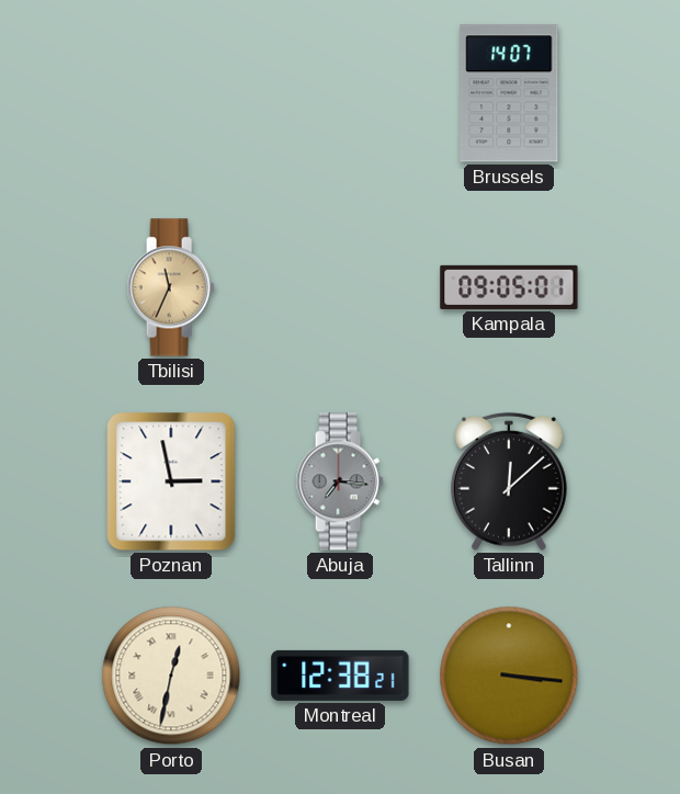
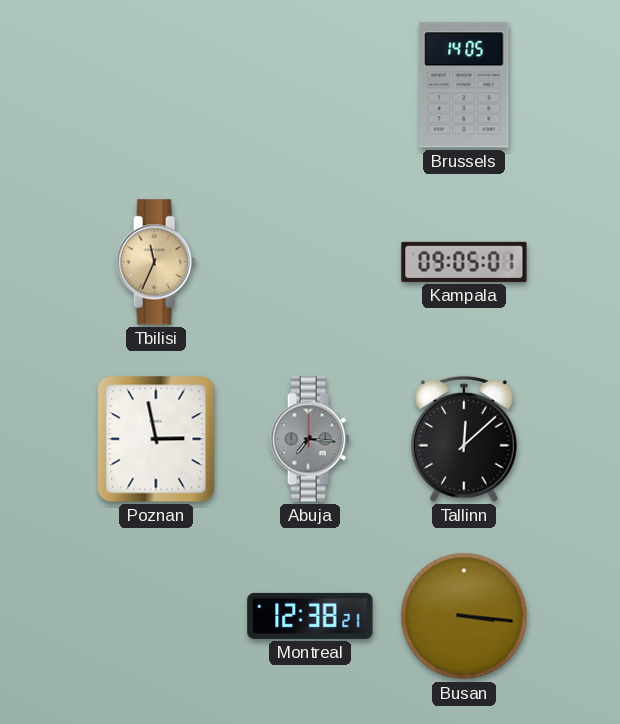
Brussels: 14:07 -> 14:05 (464, 85)
Porto: 12:32 -> none (171, 676)
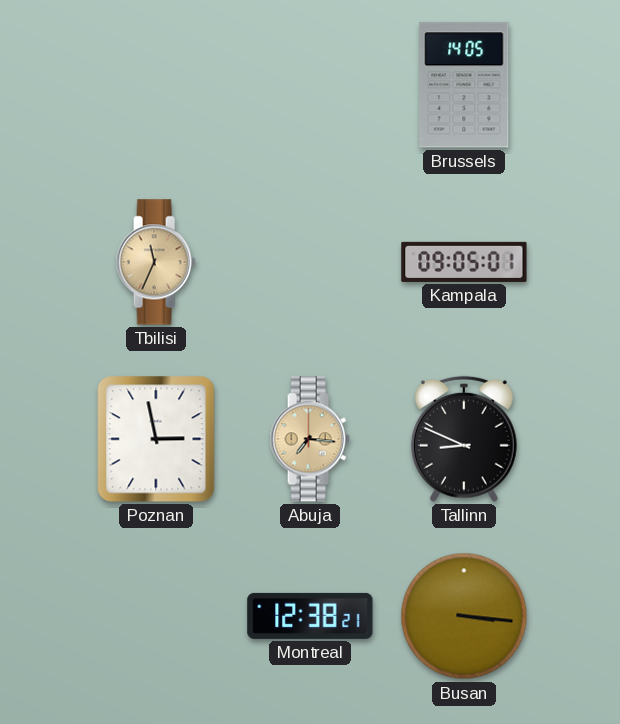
Abuja dial: grey -> champagne (310, 439)
Tallinn: 12:08 -> 8:49 (464, 439)
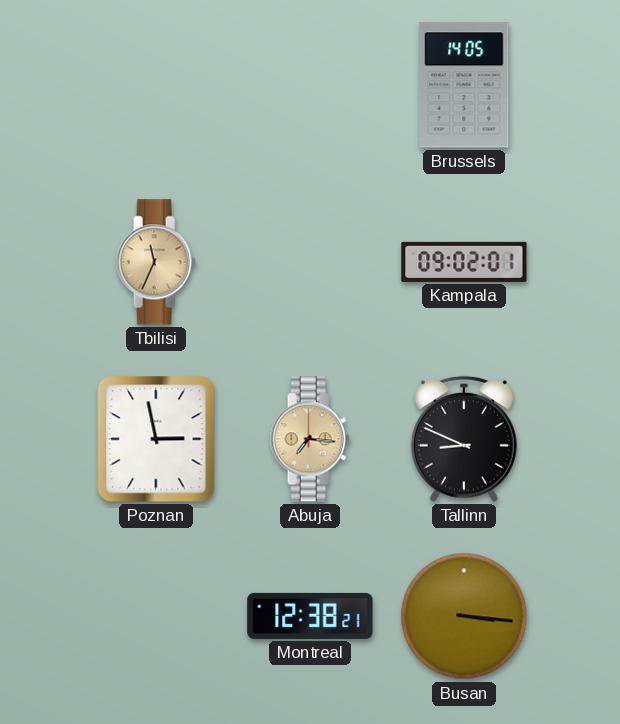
Kampala: 09:05 -> 09:02 (464, 262)
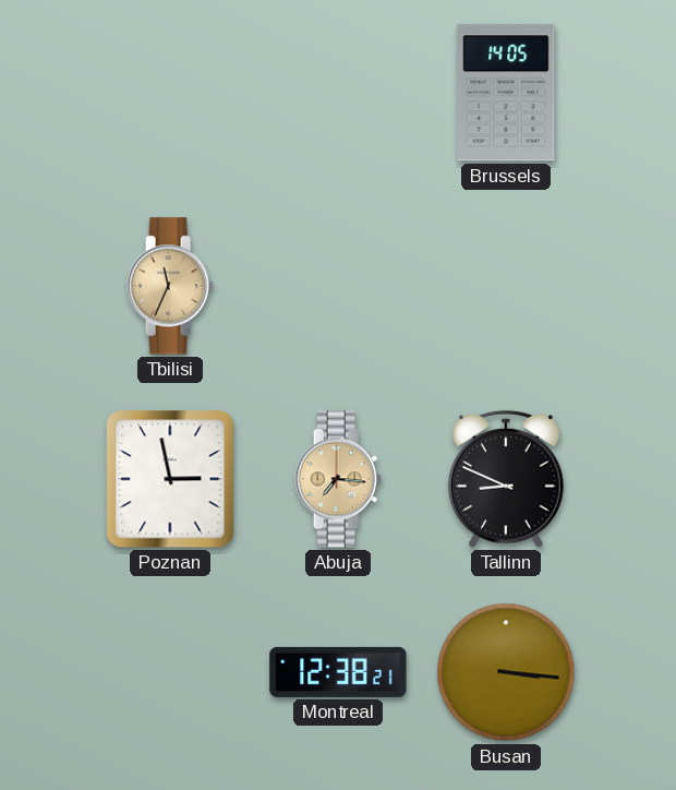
Kampala: 09:02 -> none (464, 262)
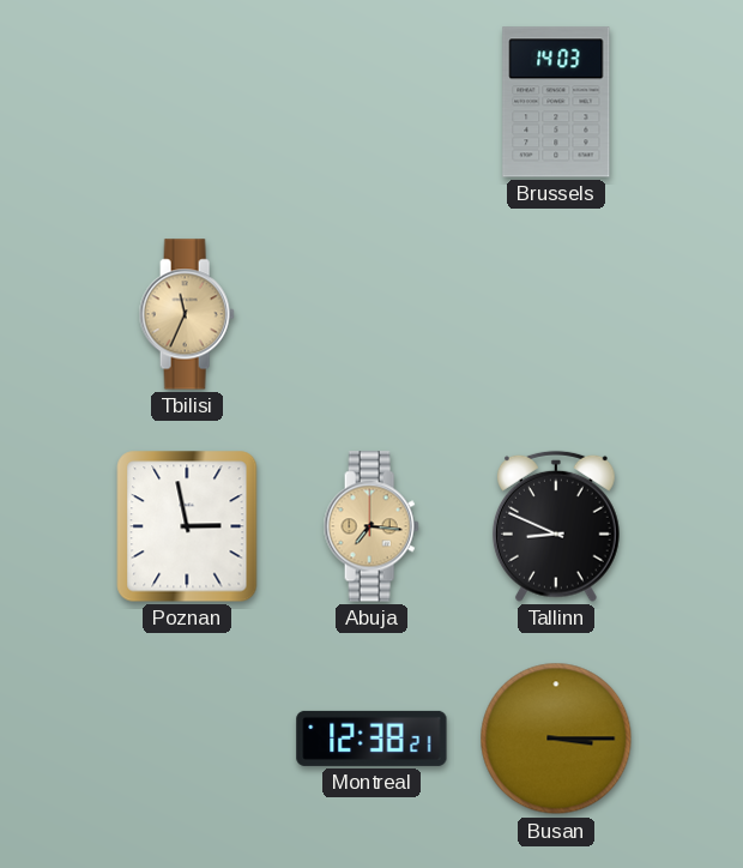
Brussels: 14:05 -> 14:03 (556, 102)
Busan: 3:16 -> 3:15 (556, 739)
